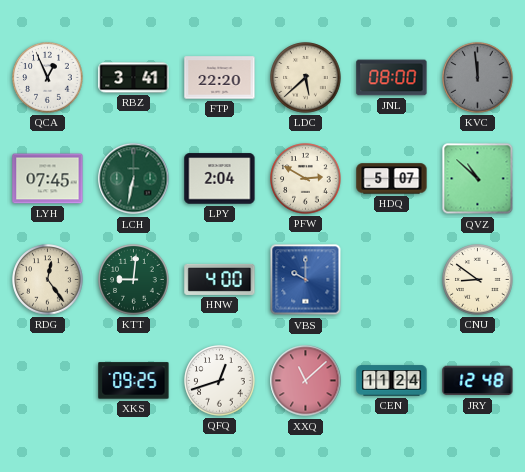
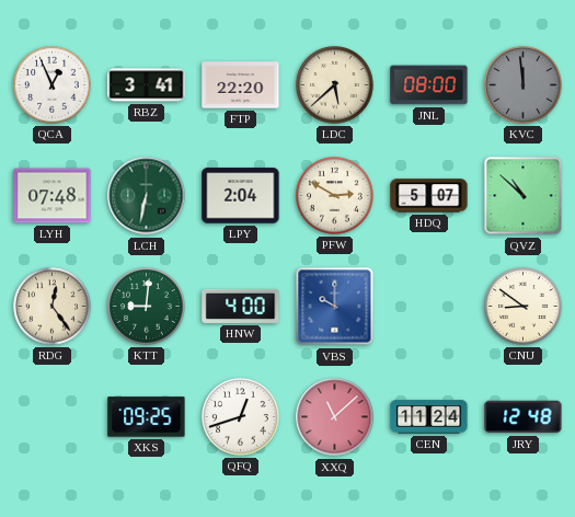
LYH: 07:45 -> 07:48 (53, 196)
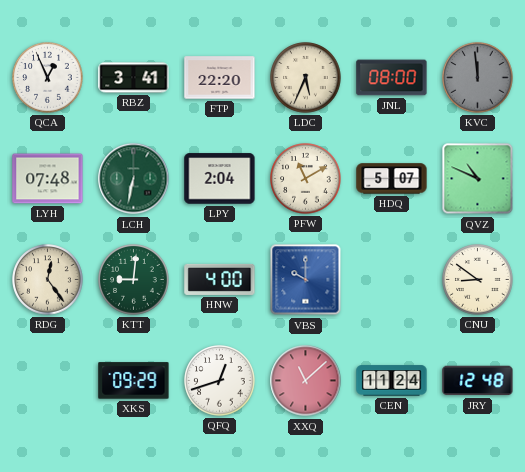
LDC: 5:38 -> 5:34 (306, 78)
PFW: 2:50 -> 11:10 (306, 179)
QVZ: 10:52 -> 10:49 (478, 179)
XKS: 09:25 -> 09:29 (134, 381)
